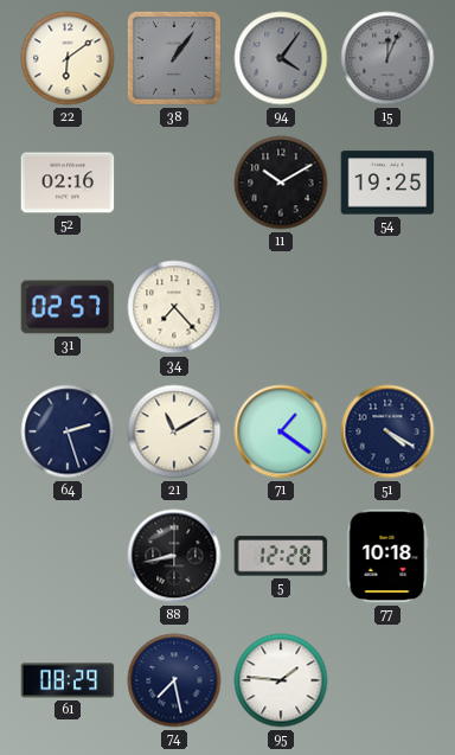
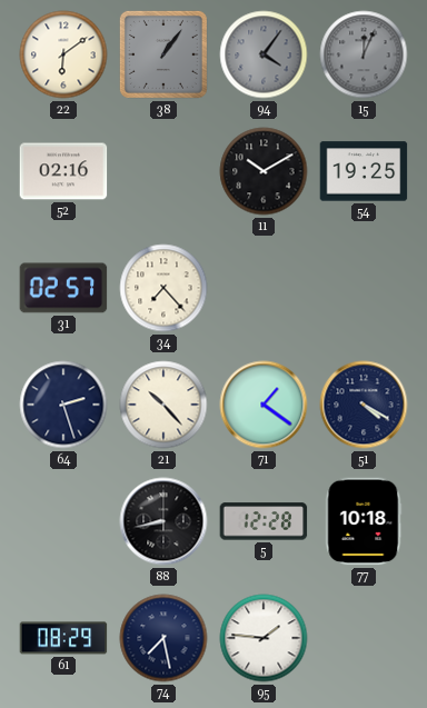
21: 11:10 -> 10:23 (163, 405)
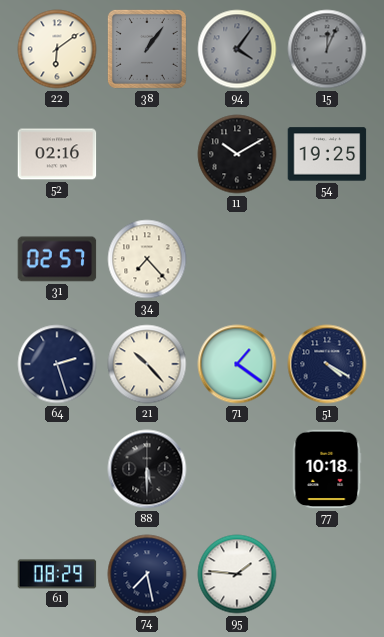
88: 8:43 -> 5:30 (147, 469)
5: 12:28 -> none (264, 521)
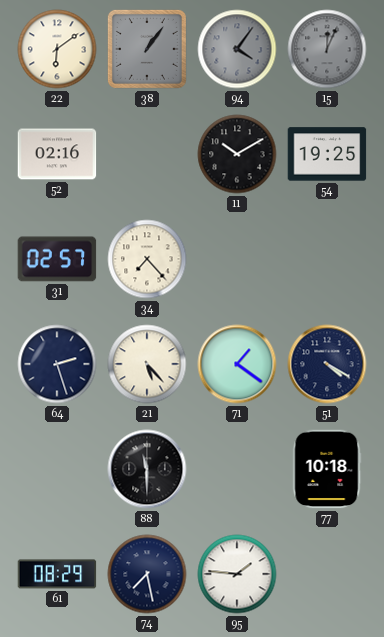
21: 10:23 -> 5:23 (147, 364)
88: 5:30 -> 11:30 (147, 469)
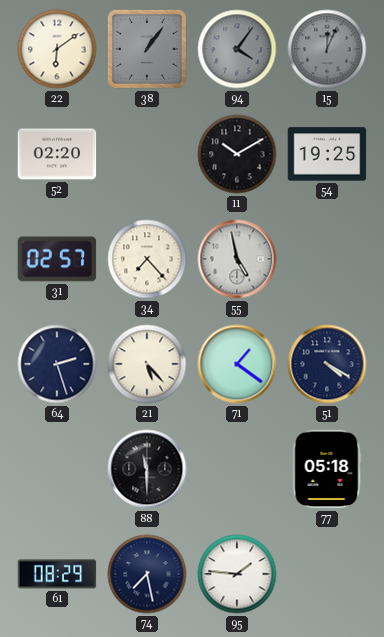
52: 02:16 -> 02:20 (57, 154)
55: none -> 4:58 (237, 259)
77: 10:18 -> 05:18 (327, 469)
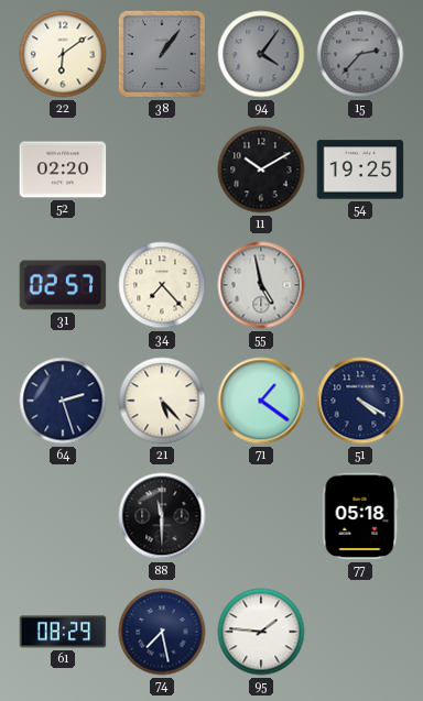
15: 12:04 -> 2:37 (360, 54)
